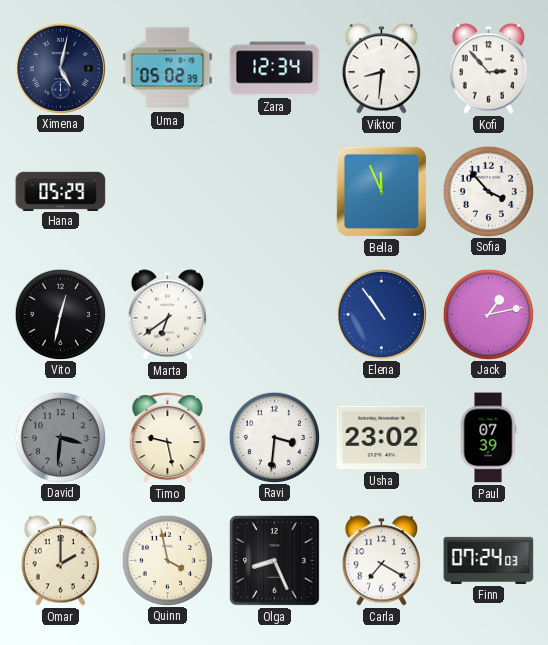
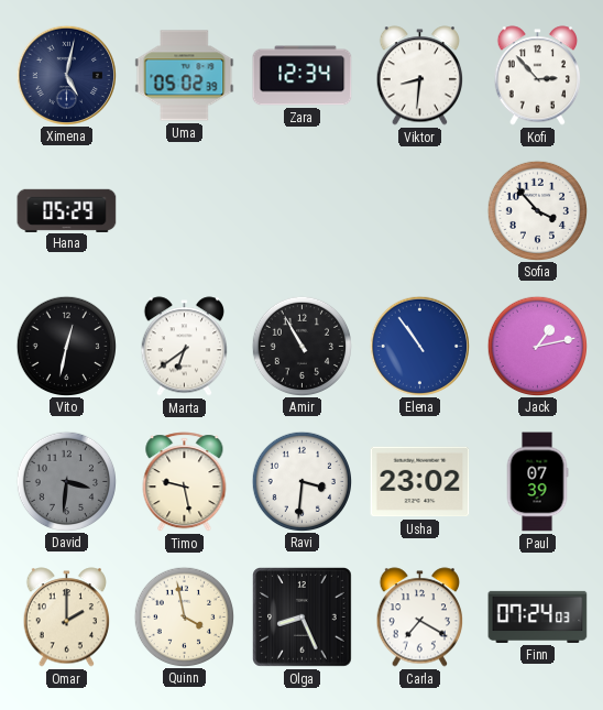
Bella: 11:56 -> none (381, 191)
Amir: none -> 10:55 (301, 346)
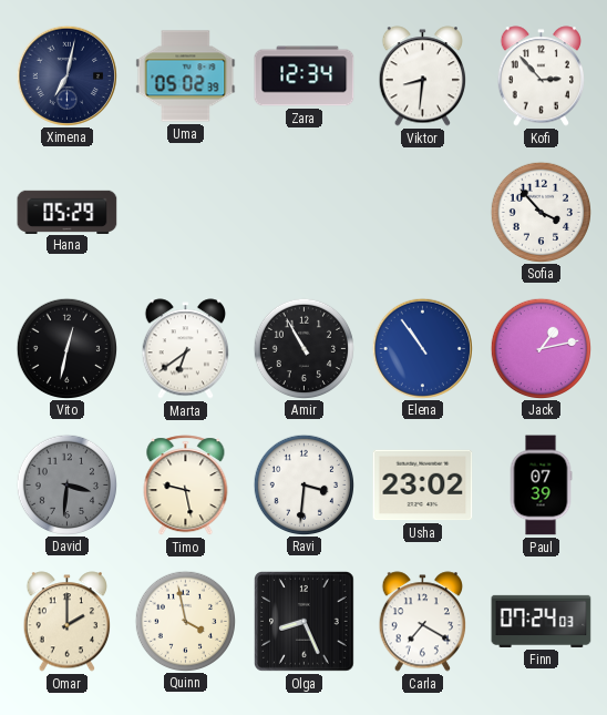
Ximena: 5:02 -> 7:02 (66, 75)
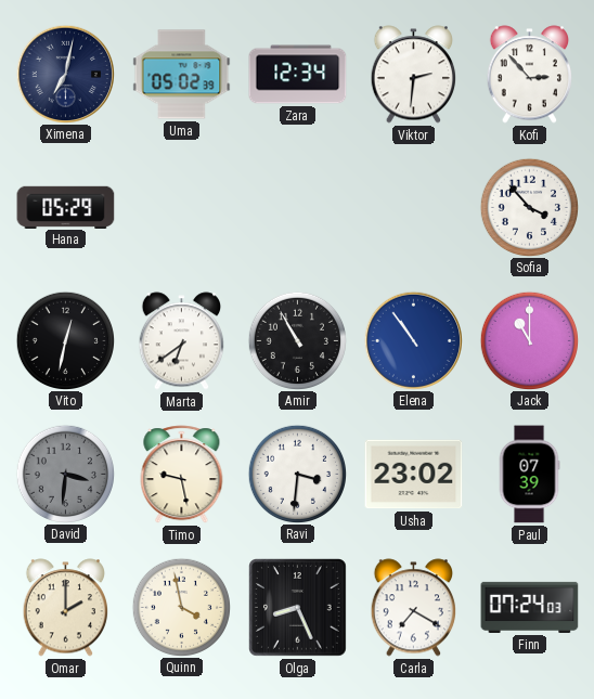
Viktor: 8:31 -> 2:31 (413, 75)
Jack: 1:13 -> 11:00 (529, 340)
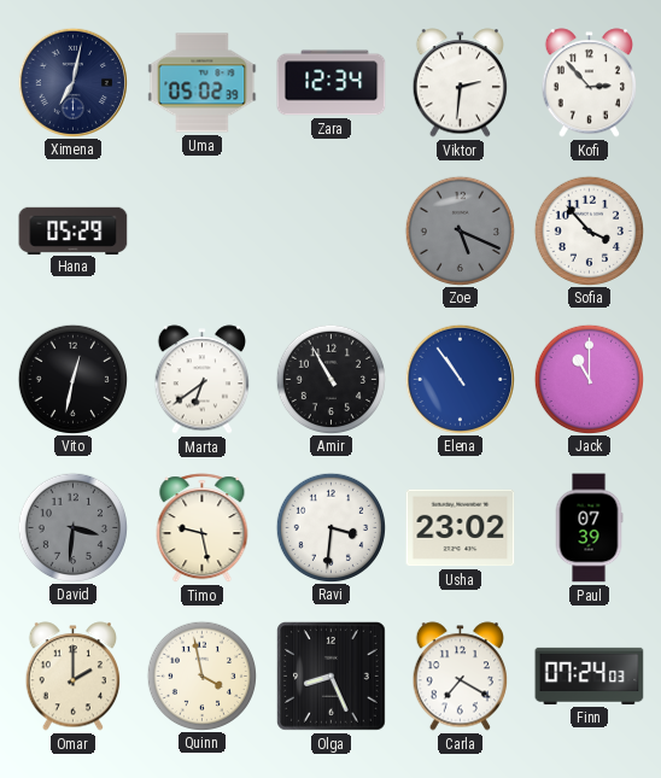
Zoe: none -> 5:19 (460, 230)
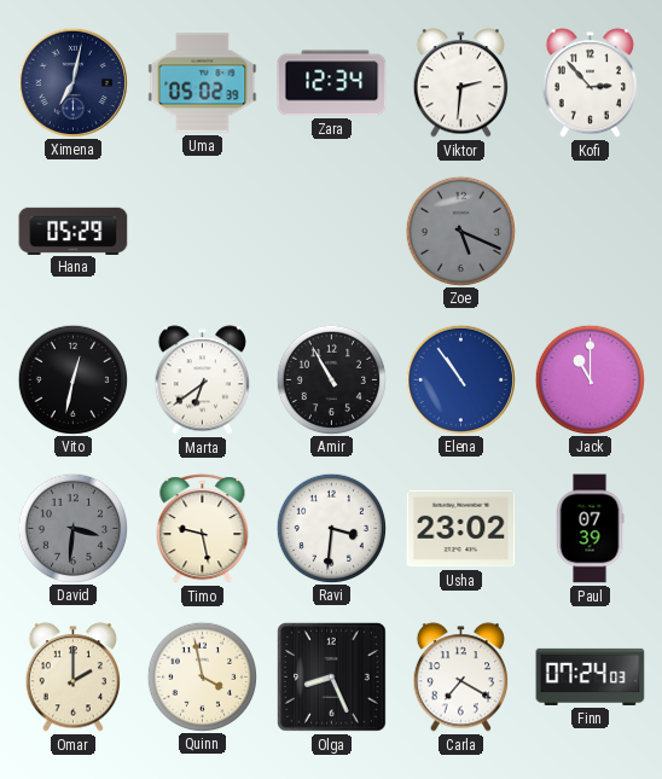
Sofia: 3:53 -> none (589, 230)
